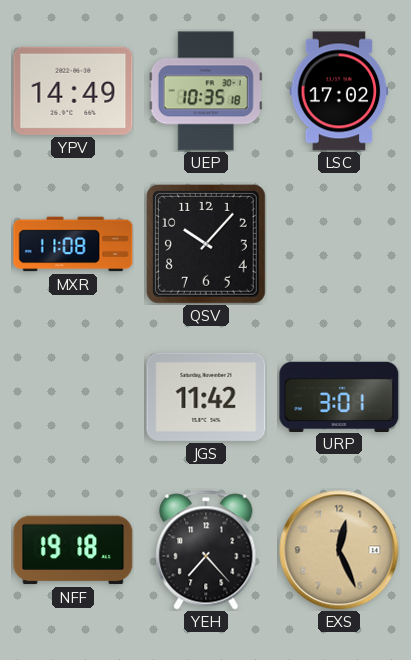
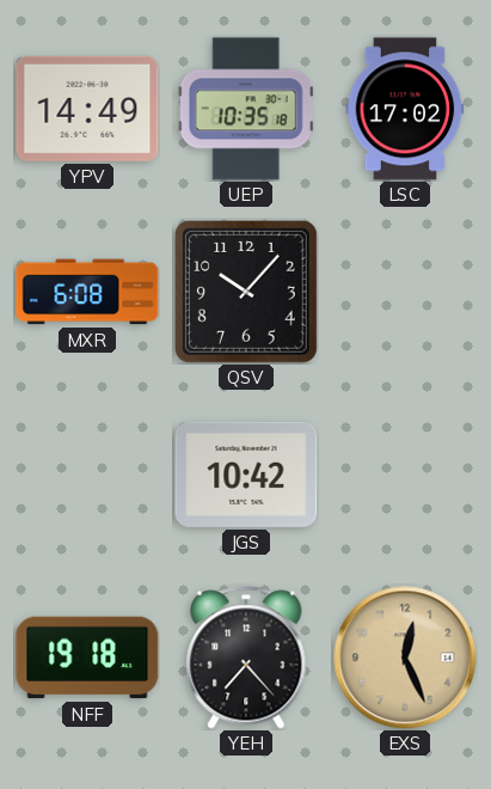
MXR: 11:08 -> 6:08 (87, 292)
JGS: 11:42 -> 10:42 (246, 475)
URP: 3:01 -> none (339, 396)
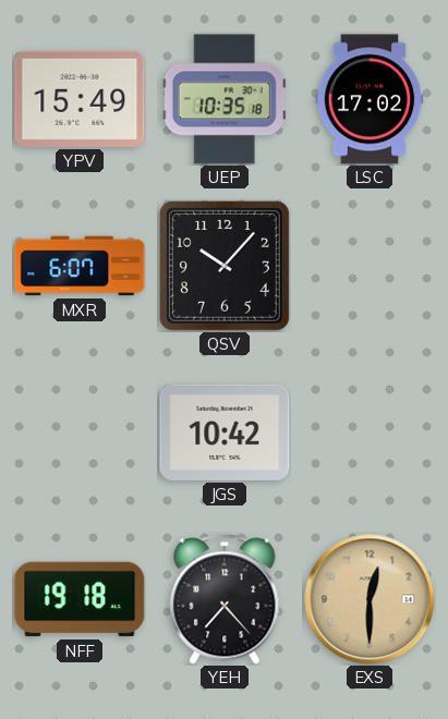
YPV: 14:49 -> 15:49 (80, 99)
MXR: 6:08 -> 6:07 (80, 266)
EXS: 12:26 -> 12:30 (370, 599)
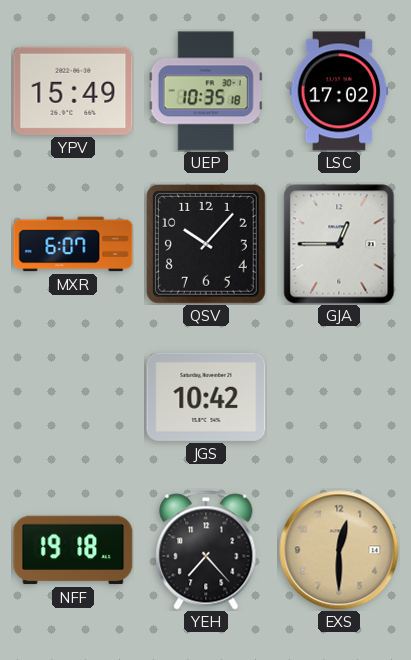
GJA: none -> 12:45 (339, 244)
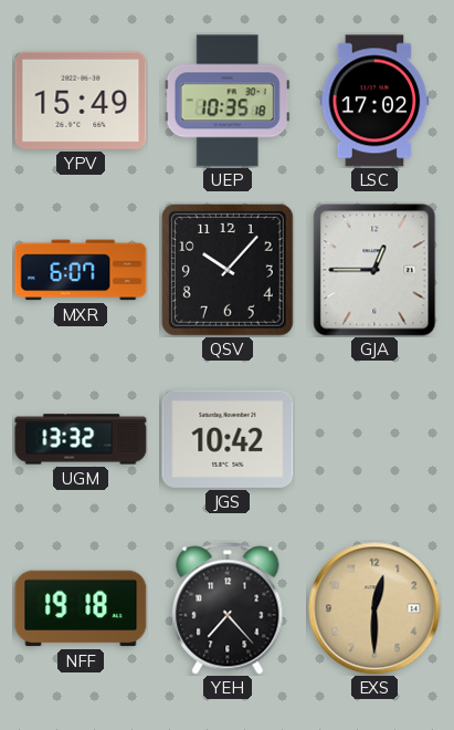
UGM: none -> 13:32 (81, 439)
